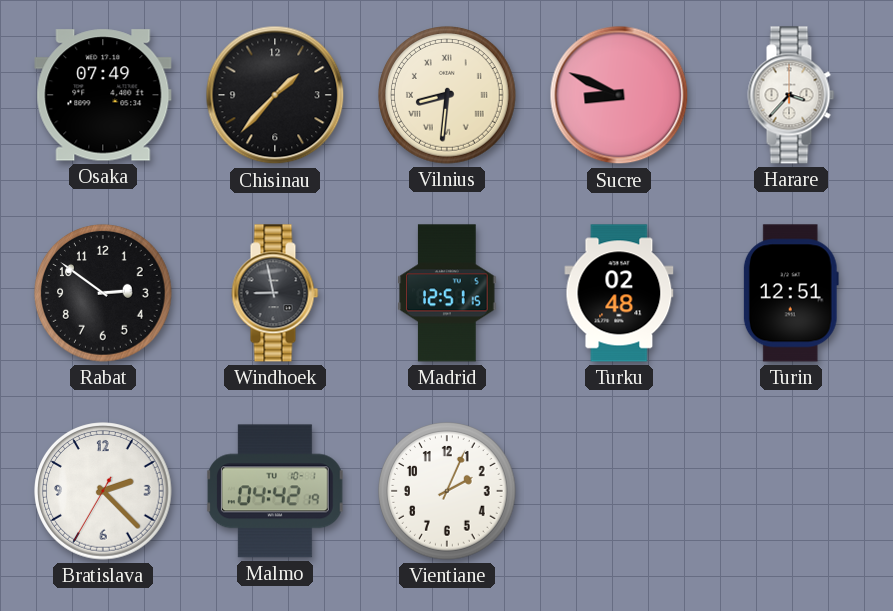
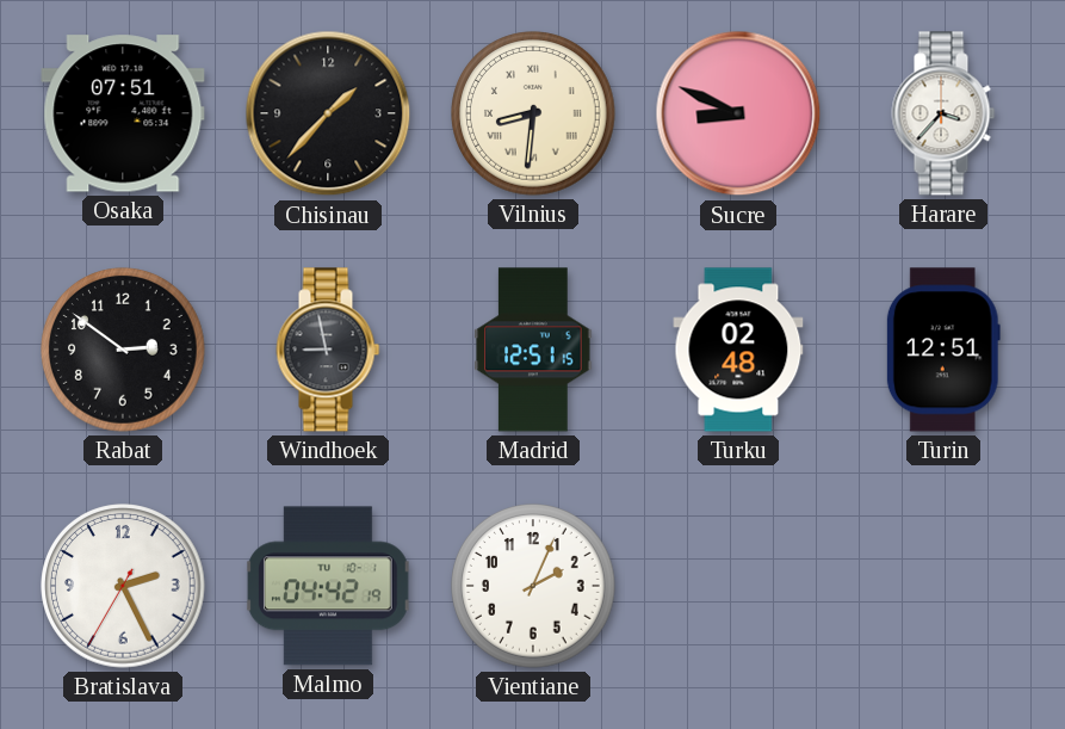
Osaka: 07:49 -> 07:51 (123, 113)
Bratislava: 2:22 -> 2:25 (123, 586)
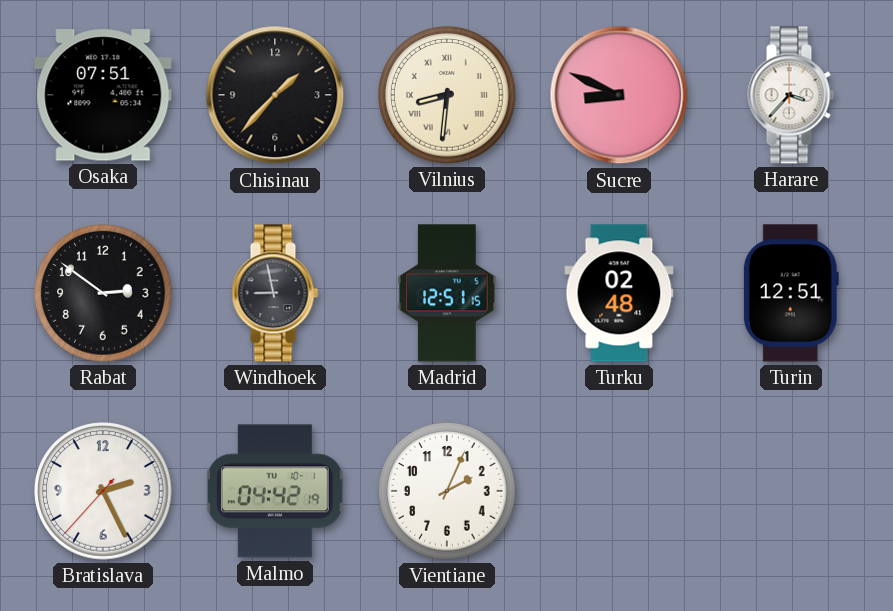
Bratislava: 2:25:35 -> 2:25:37 (103, 491)
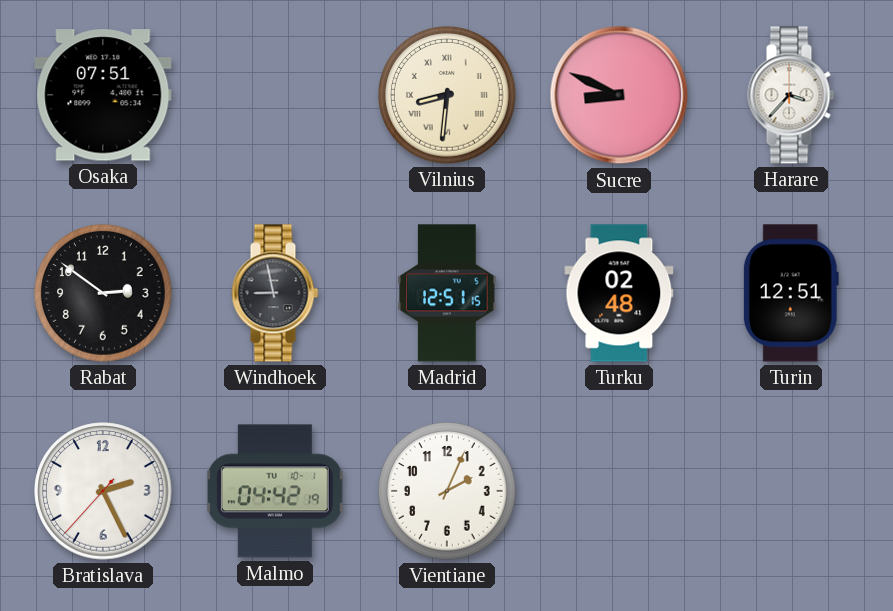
Chisinau: 1:37 -> none (275, 95)
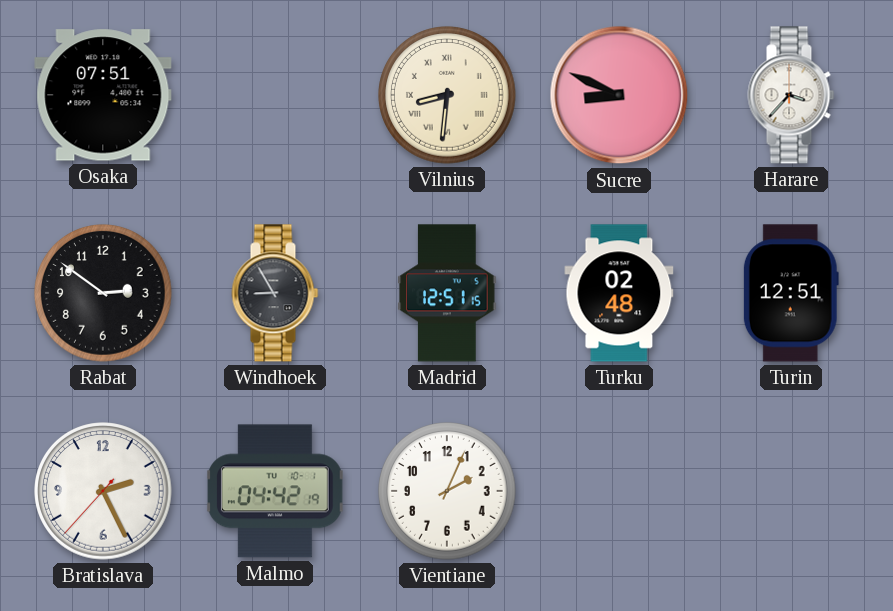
Windhoek: 8:58 -> 8:55 (275, 293)
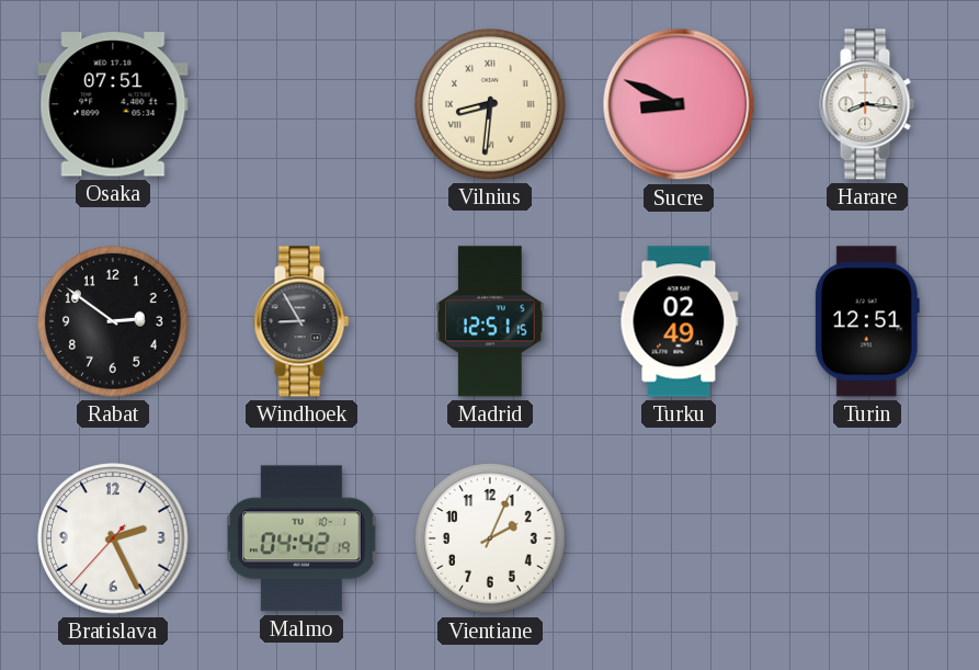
Harare: 3:37 -> 8:16 (867, 104)
Turku: 02:48 -> 02:49 (679, 321)
